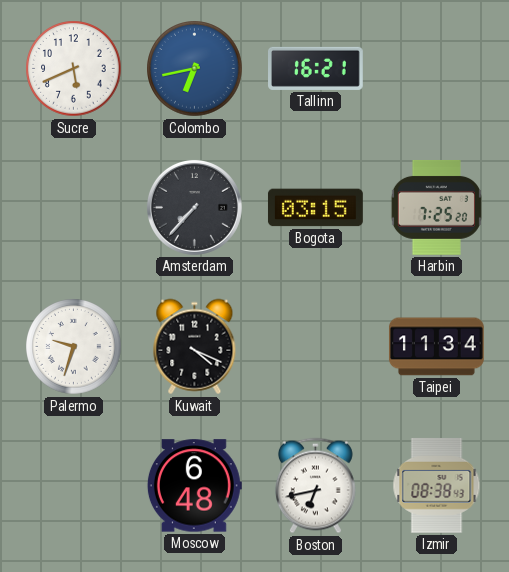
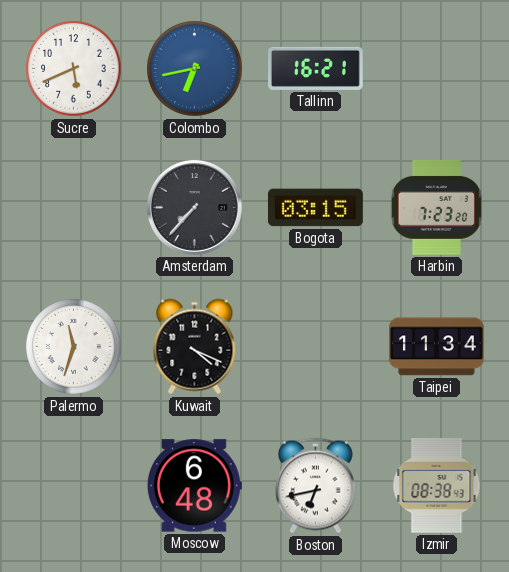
Harbin: 7:25 -> 7:23 (436, 207)
Palermo: 9:33 -> 11:33 (74, 347)
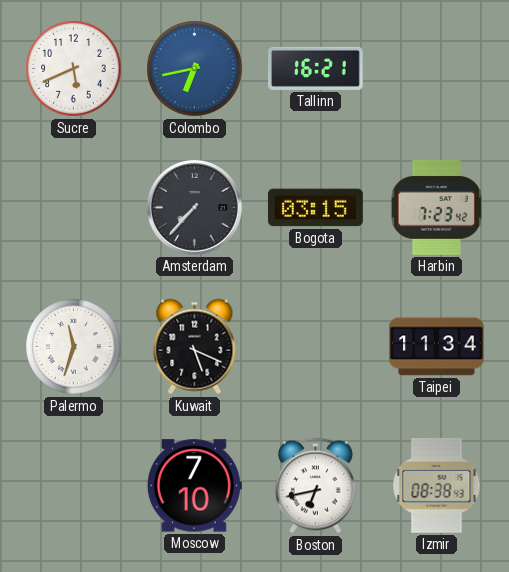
Harbin: 7:23:20 -> 7:23:42 (436, 207)
Kuwait: 4:19 -> 5:19 (195, 347)
Moscow: 6:48 -> 7:10 (194, 486)
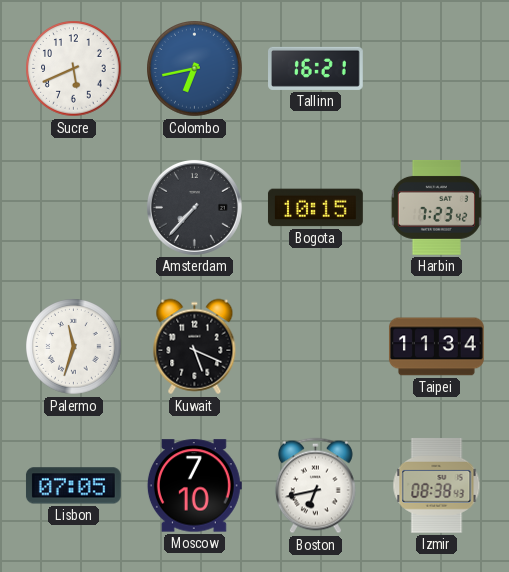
Bogota: 03:15 -> 10:15 (315, 208)
Lisbon: none -> 07:05 (73, 486)
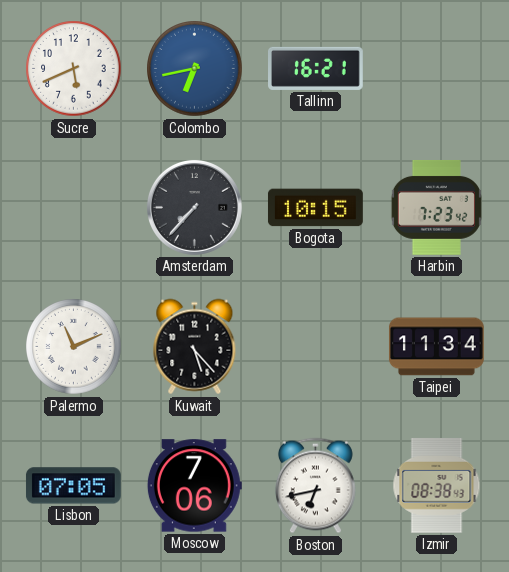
Palermo: 11:33 -> 11:11 (74, 347)
Kuwait: 5:19 -> 5:23 (195, 347)
Moscow: 7:10 -> 7:06 (194, 486)
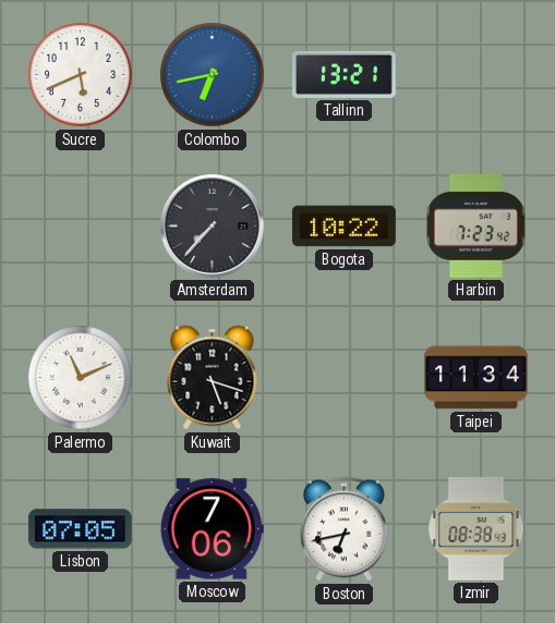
Tallinn: 16:21 -> 13:21 (345, 74)
Bogota: 10:15 -> 10:22 (343, 227)
Kuwait: 5:23 -> 5:18 (213, 378)
